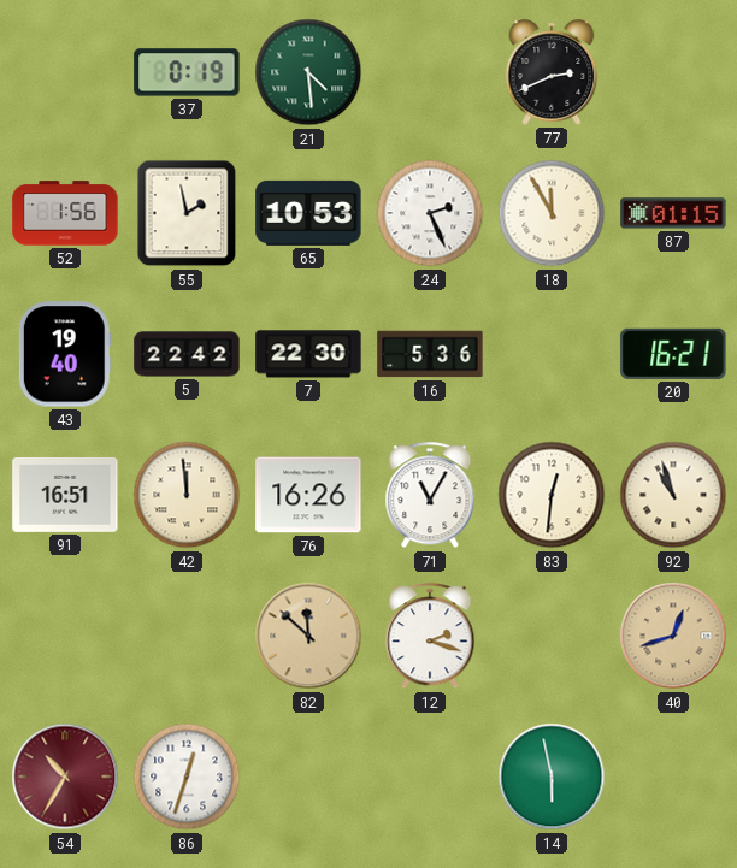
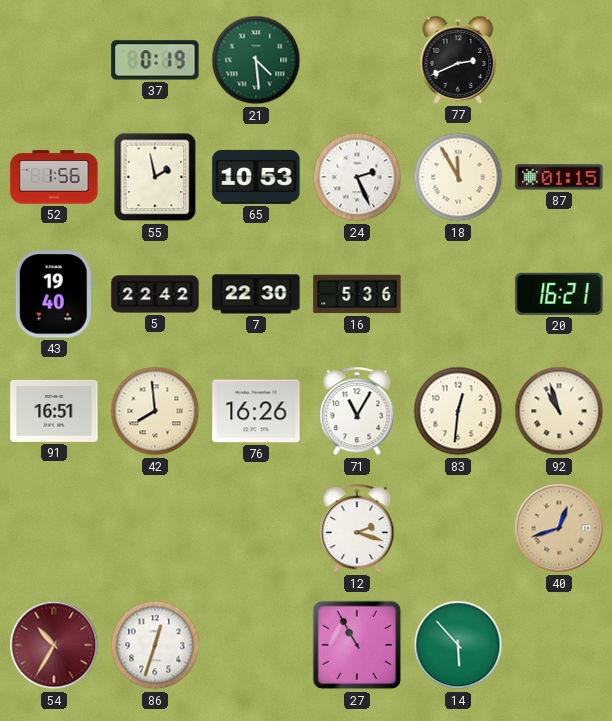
42: 11:59 -> 7:59 (155, 411)
82: 11:52 -> none (308, 636)
27: none -> 10:55 (357, 645)
14: 5:58 -> 5:53 (458, 645)
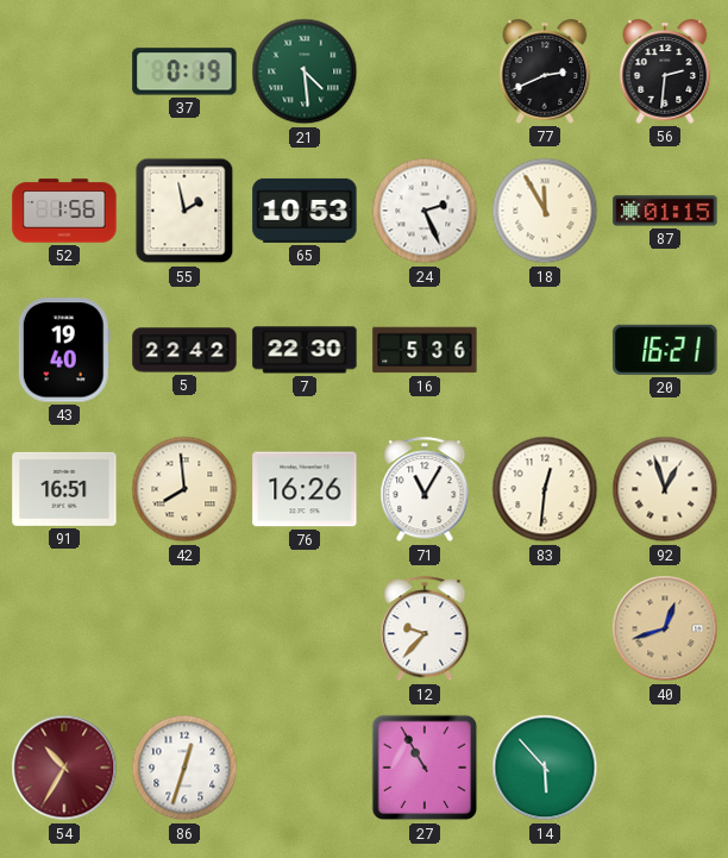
56: none -> 2:31 (665, 71)
92: 10:57 -> 12:57 (665, 489)
12: 2:18 -> 9:37 (425, 630)
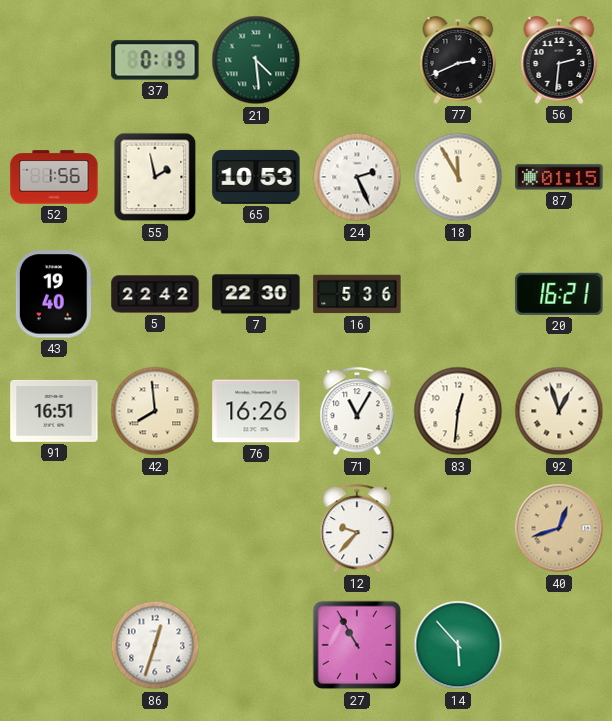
54: 10:35 -> none (64, 768)
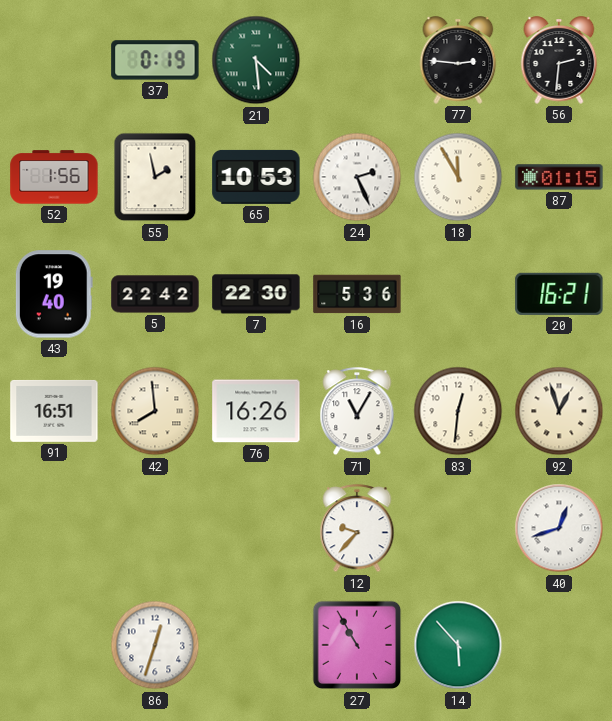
77: 2:41 -> 2:46 (458, 60)
40 dial: champagne -> white (559, 528)
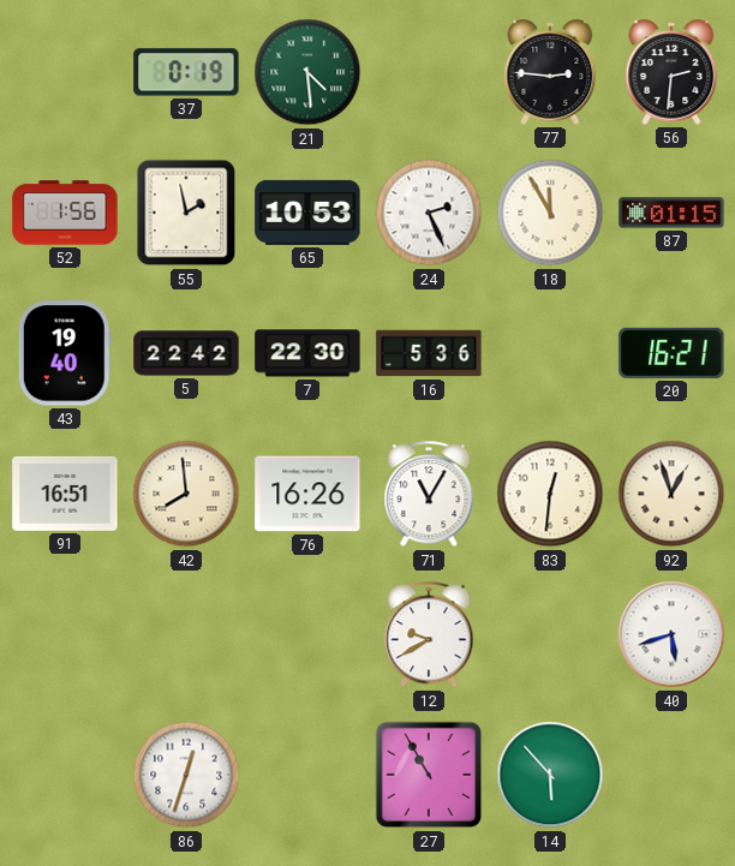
12: 9:37 -> 9:40 (429, 635)
40: 12:42 -> 5:42 (671, 634)
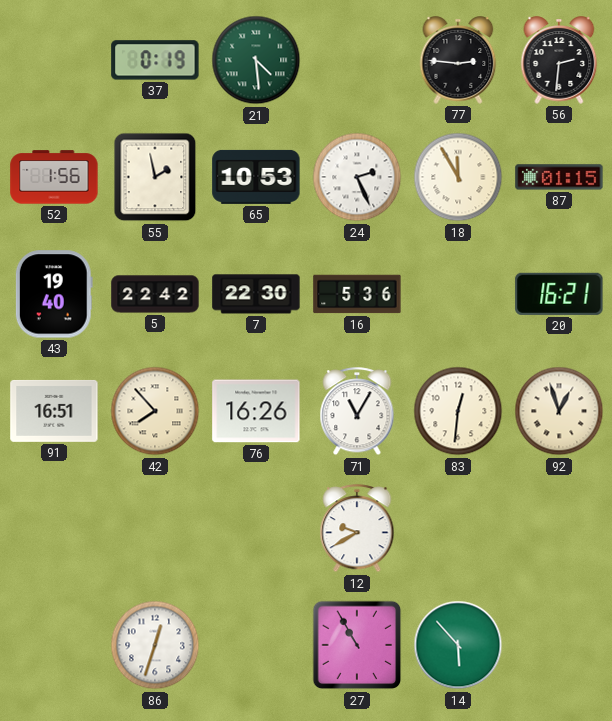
42: 7:59 -> 7:53 (155, 411)
40: 5:42 -> none (671, 634)
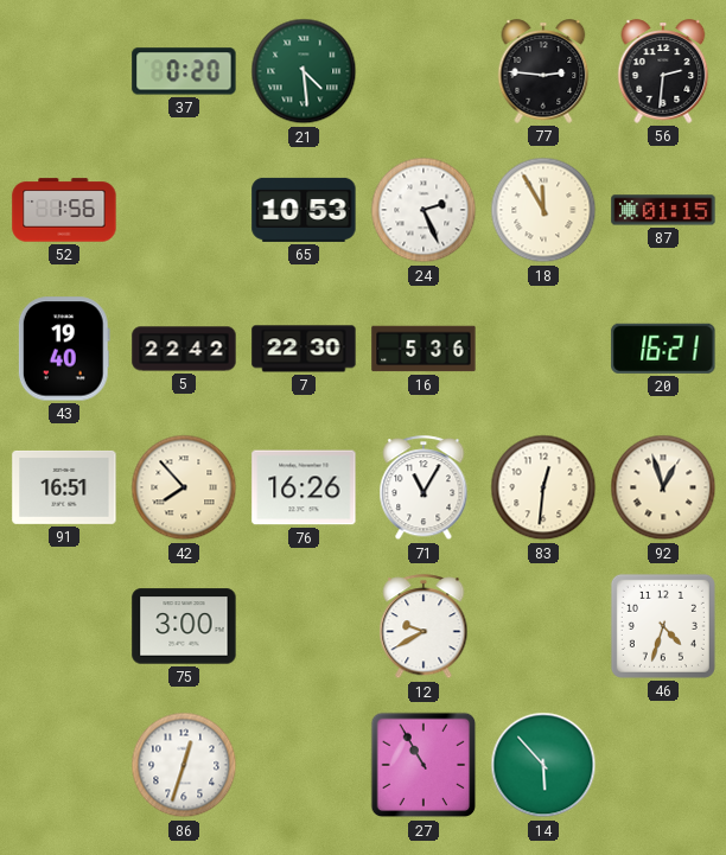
37: 0:19 -> 0:20 (184, 71)
55: 1:58 -> none (155, 177)
75: none -> 3:00 (184, 626)
46: none -> 4:33 (663, 626)
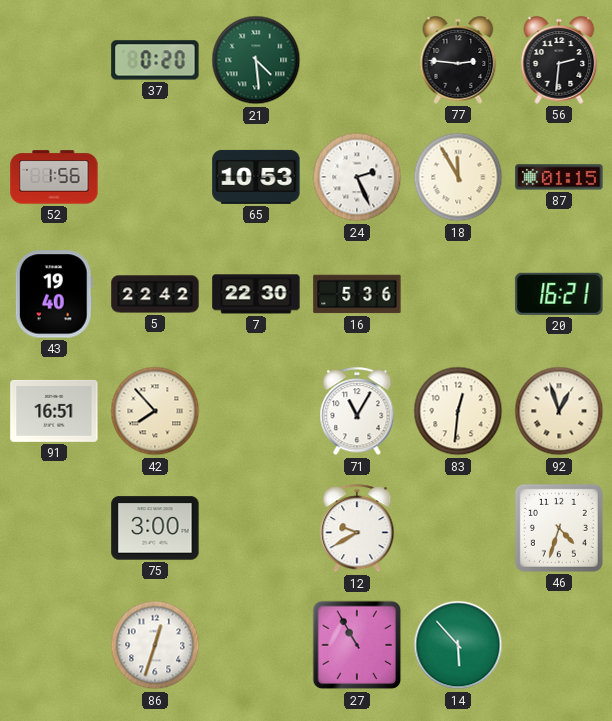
76: 16:26 -> none (304, 487)
